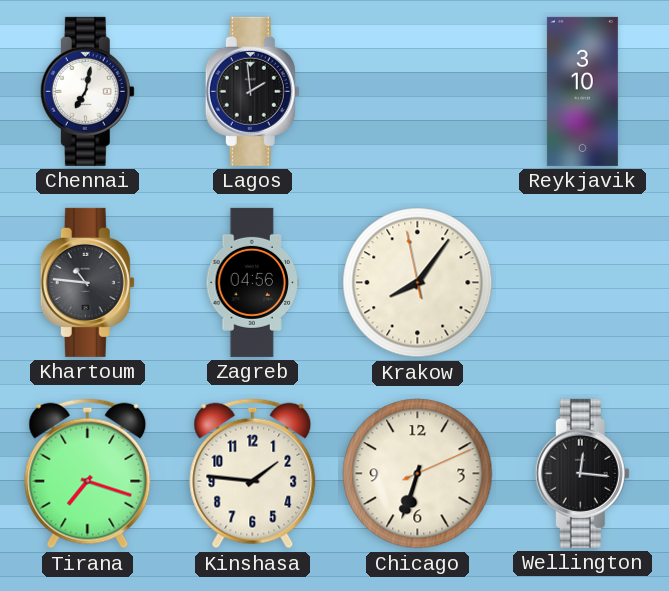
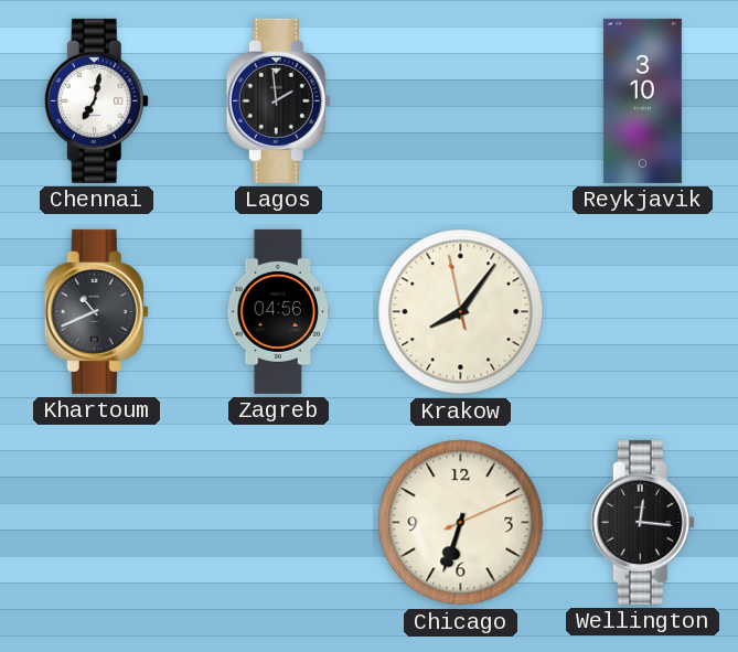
Khartoum: 10:46 -> 10:41 (96, 311)
Tirana: 7:18 -> none (88, 474)
Kinshasa: 1:46 -> none (253, 474)
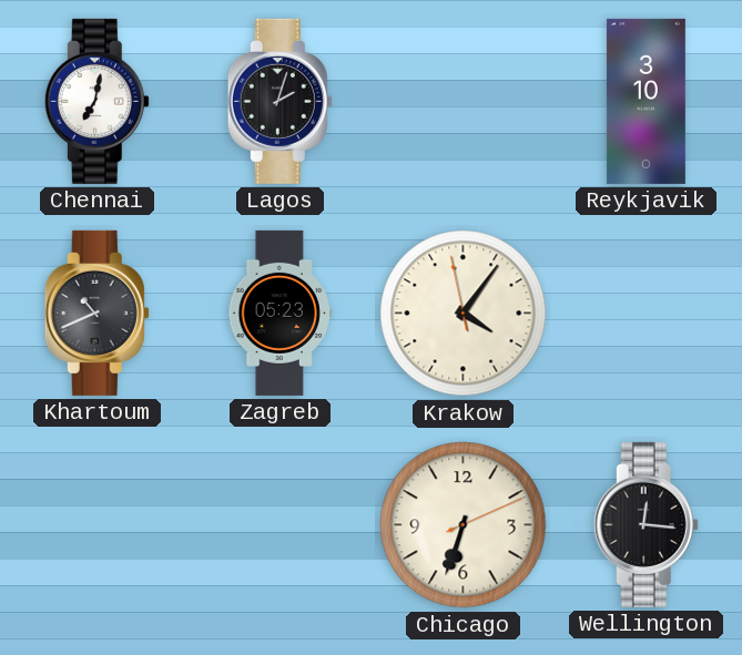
Lagos: 1:59 -> 2:03 (279, 101)
Zagreb: 04:56 -> 05:23 (281, 313)
Krakow: 8:05 -> 4:05 (464, 314)
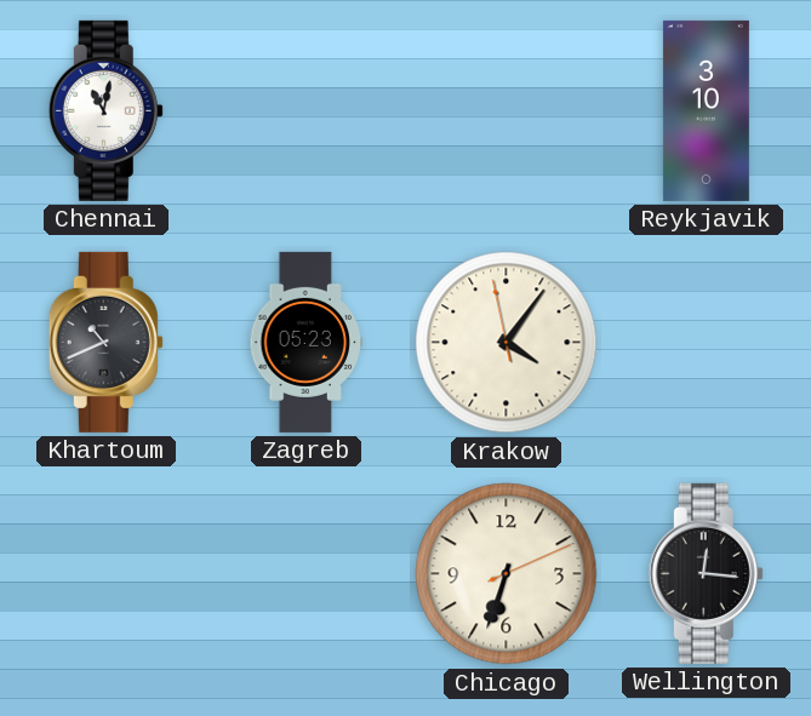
Chennai: 7:02 -> 11:02 (105, 110)
Lagos: 2:03 -> none (279, 101)
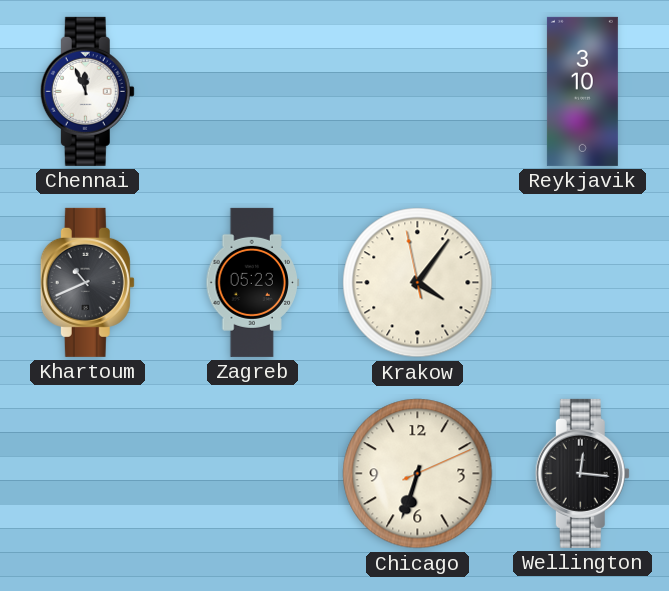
Chennai: 11:02 -> 11:56 (87, 91)
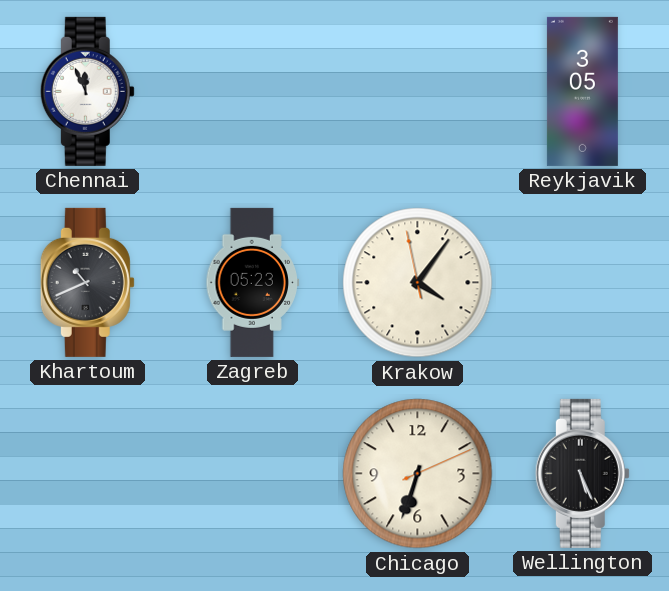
Reykjavik: 3:10 -> 3:05 (582, 91)
Wellington: 12:16 -> 5:26 (582, 473)
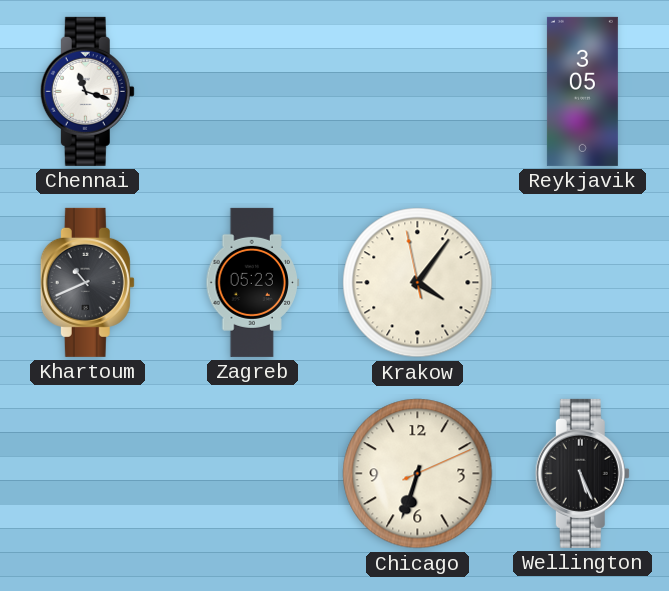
Chennai: 11:56 -> 11:18 (87, 91)
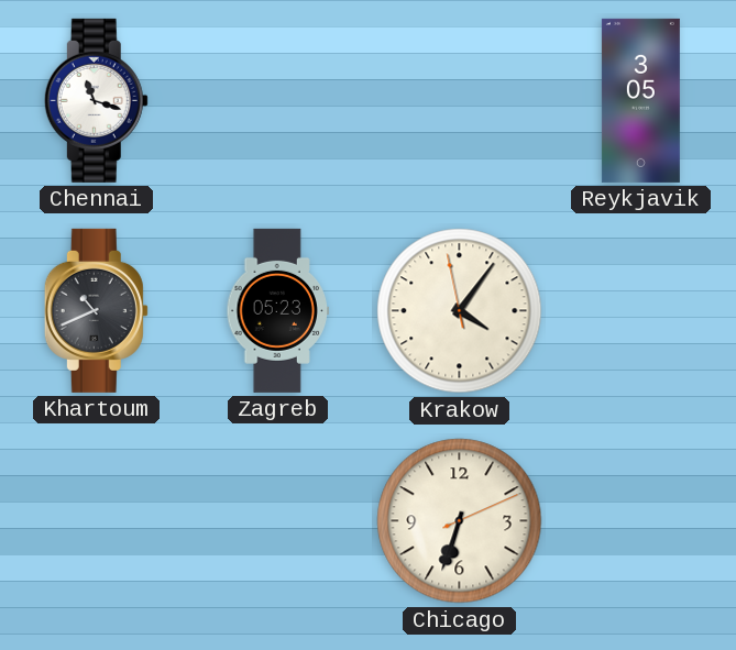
Wellington: 5:26 -> none (582, 473)
